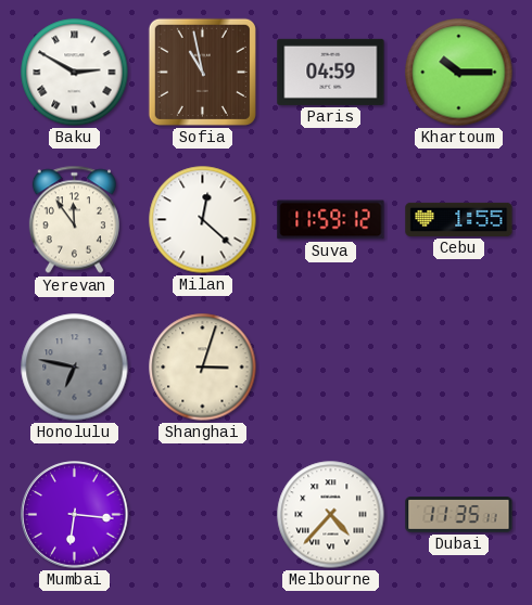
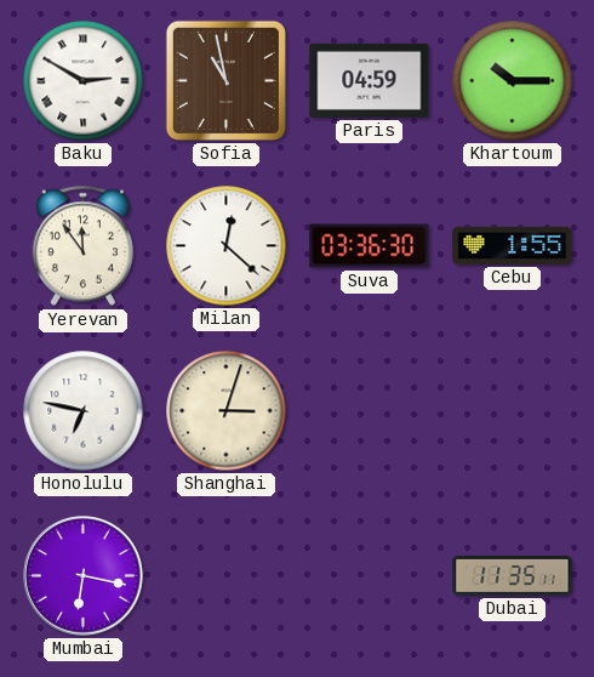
Suva: 11:59 -> 03:36 (370, 246)
Honolulu dial: grey -> white (84, 411)
Mumbai: 6:16 -> 6:17 (84, 576)
Melbourne: 4:37 -> none (331, 515)
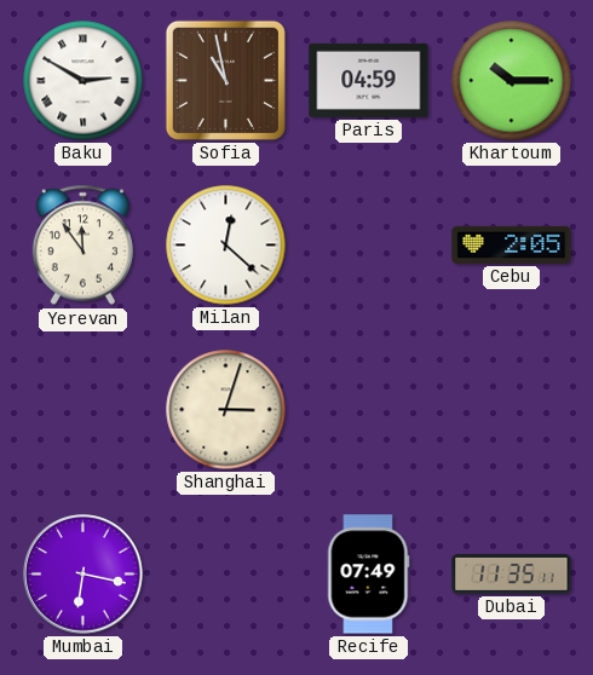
Suva: 03:36 -> none (370, 246)
Cebu: 1:55 -> 2:05 (512, 244)
Honolulu: 6:47 -> none (84, 411)
Recife: none -> 07:49 (368, 575)
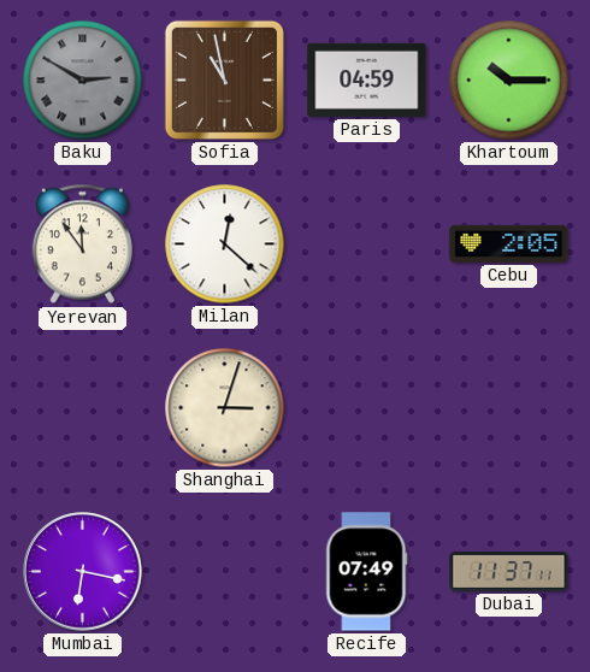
Baku dial: white -> grey (83, 81)
Dubai: 11:35 -> 11:37 (509, 572)
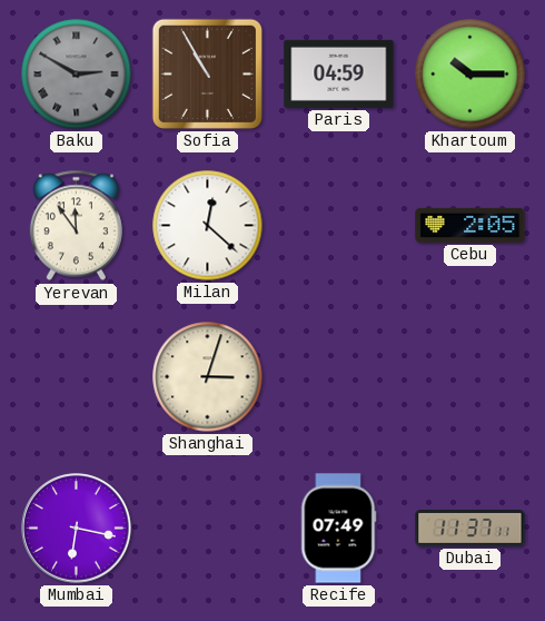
Sofia: 10:58 -> 10:55 (207, 73)
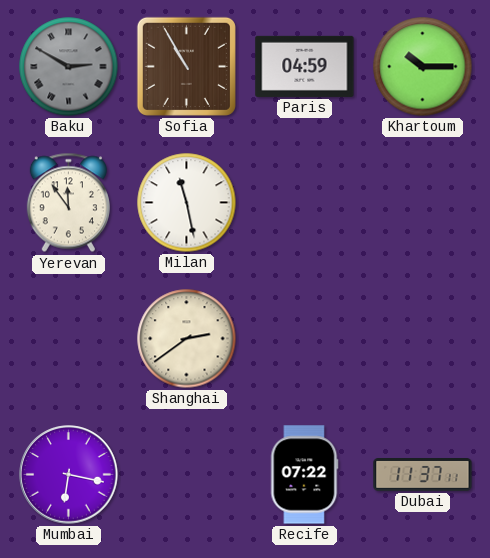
Milan: 12:22 -> 11:28 (187, 203)
Cebu: 2:05 -> none (470, 225)
Shanghai: 3:03 -> 2:39 (187, 339)
Recife: 07:49 -> 07:22 (304, 475)
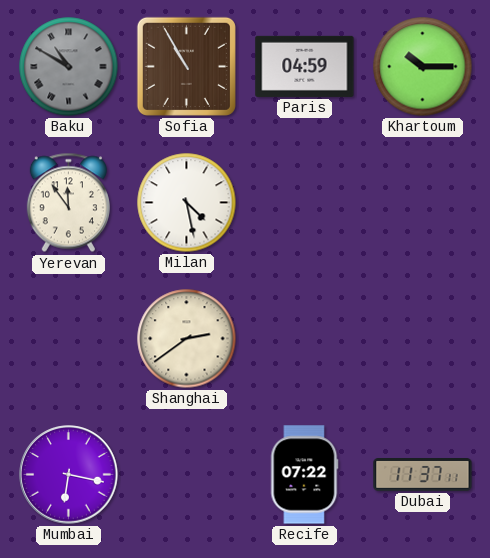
Baku: 2:50 -> 10:50 (69, 67)
Milan: 11:28 -> 4:28 (187, 203)
